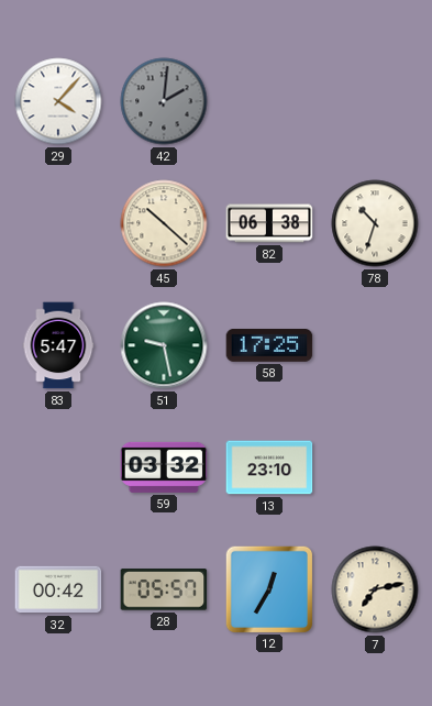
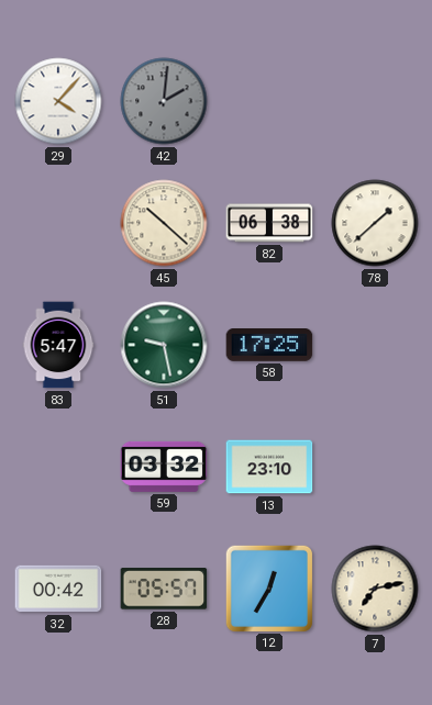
78: 10:33 -> 1:38 (375, 223)
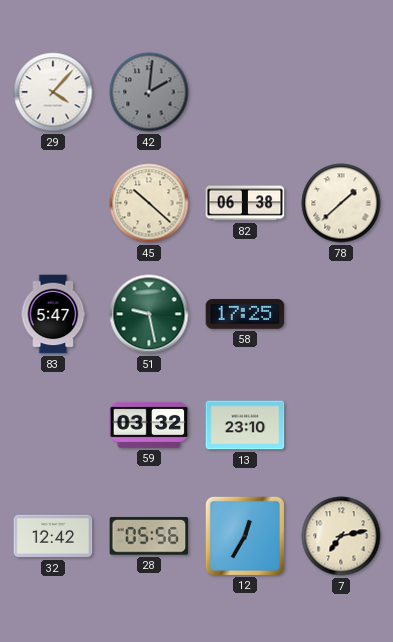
32: 00:42 -> 12:42 (53, 536)
28: 05:57 -> 05:56 (149, 536)
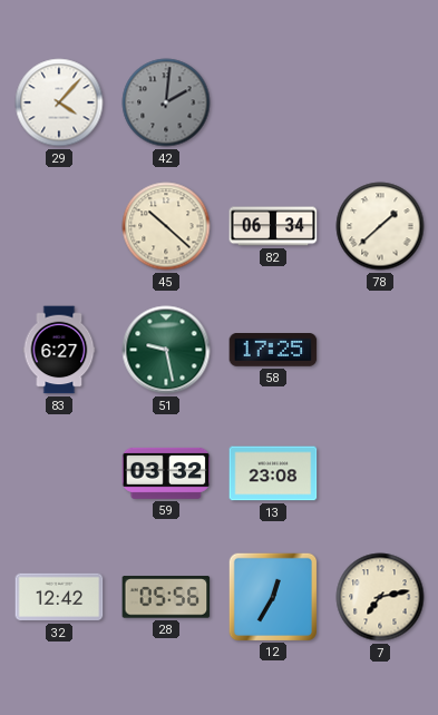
82: 06:38 -> 06:34 (273, 226)
83: 5:47 -> 6:27 (59, 350)
13: 23:10 -> 23:08 (273, 473)
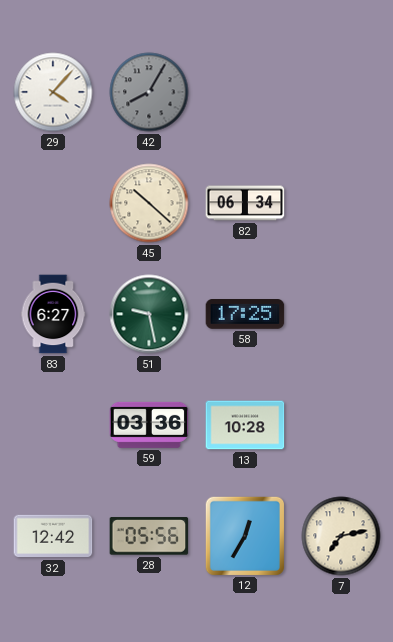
42: 2:01 -> 8:05 (149, 92)
78: 1:38 -> none (380, 226)
59: 03:32 -> 03:36 (149, 425)
13: 23:08 -> 10:28 (245, 425)
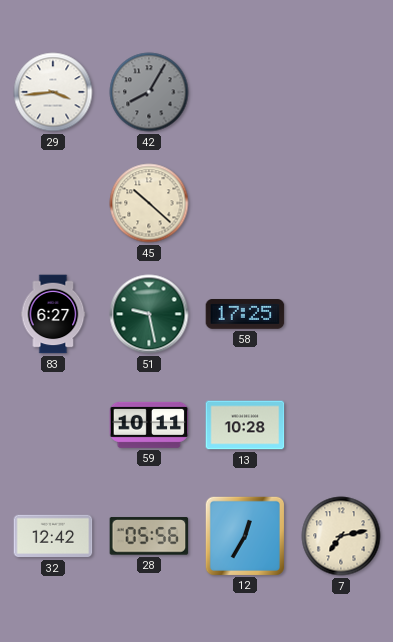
29: 4:07 -> 3:44 (53, 92)
82: 06:34 -> none (245, 203)
59: 03:36 -> 10:11 (149, 425)
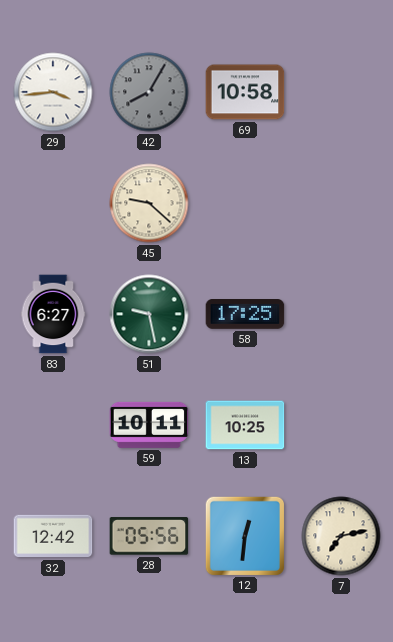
69: none -> 10:58 (245, 92)
45: 10:22 -> 9:22 (149, 203)
13: 10:28 -> 10:25 (245, 425)
12: 12:35 -> 12:31 (244, 535)
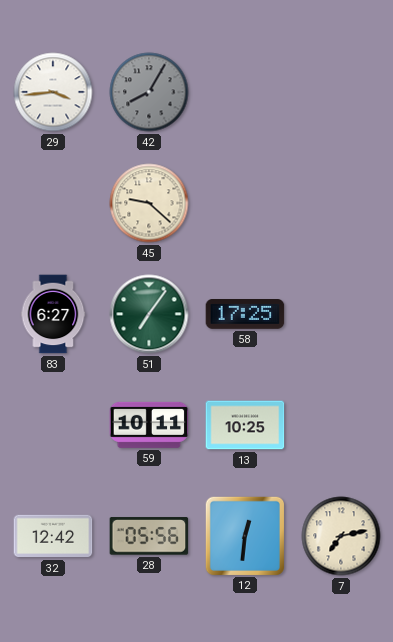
69: 10:58 -> none (245, 92)
51: 9:28 -> 7:06 (149, 314)
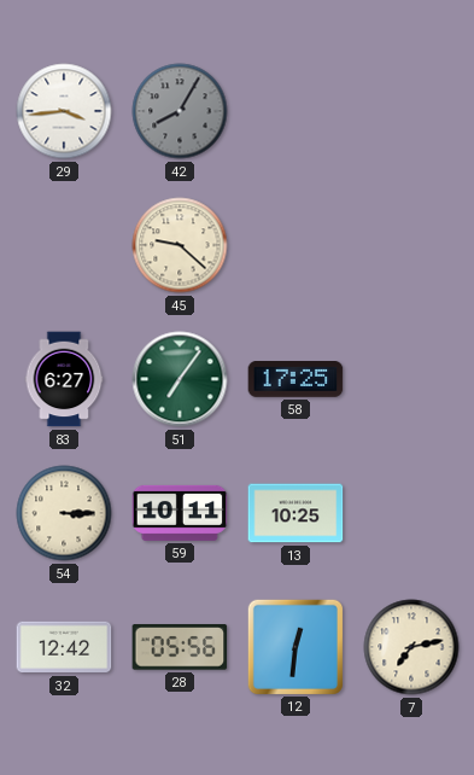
54: none -> 3:15 (64, 513)
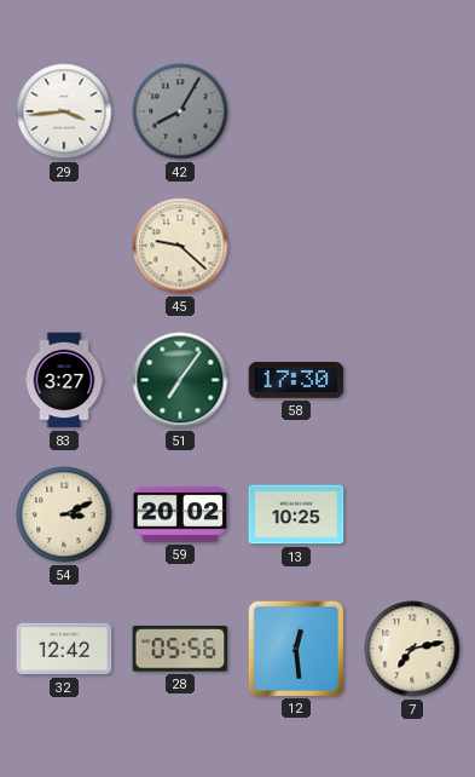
83: 6:27 -> 3:27 (64, 380)
58: 17:25 -> 17:30 (296, 381)
54: 3:15 -> 3:11 (64, 514)
59: 10:11 -> 20:02 (180, 514)
12: 12:31 -> 12:29 (295, 647)
